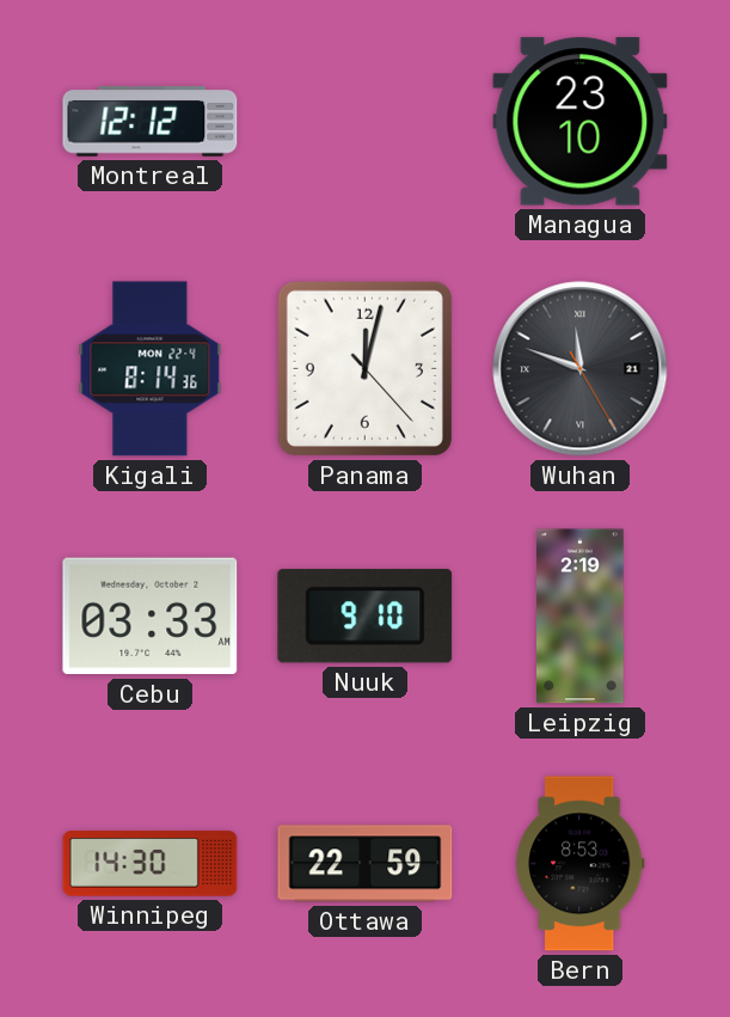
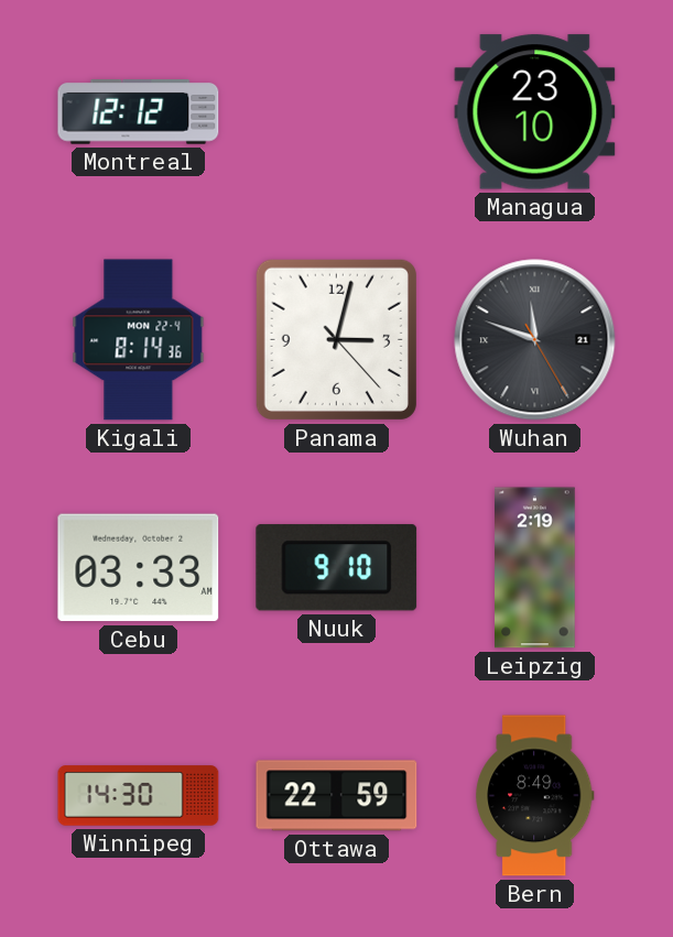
Panama: 12:02 -> 3:02 (336, 339)
Bern: 8:53 -> 8:49 (535, 796)
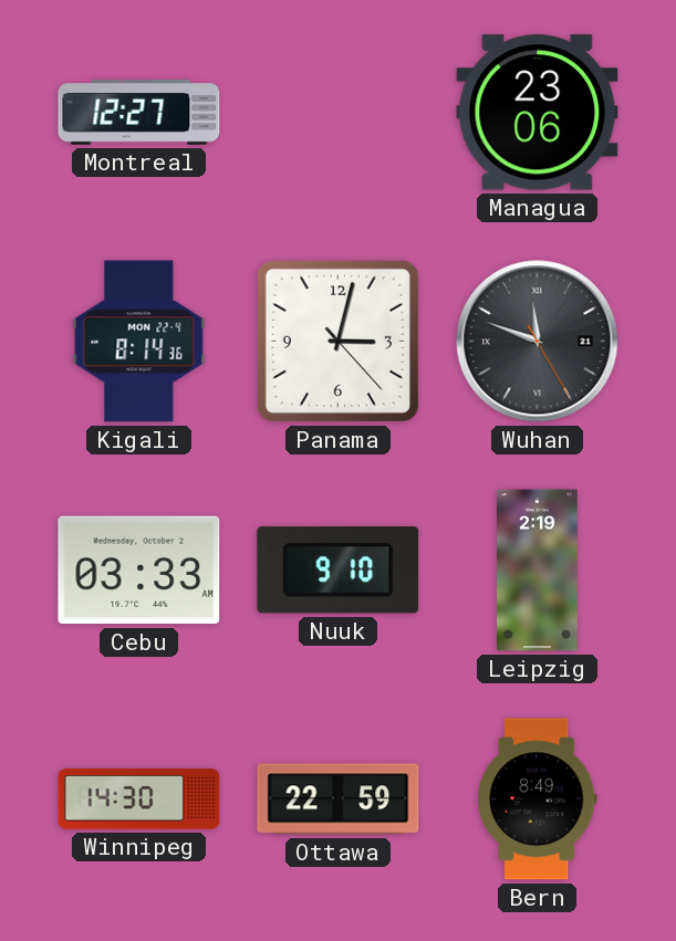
Montreal: 12:12 -> 12:27 (139, 113)
Managua: 23:10 -> 23:06 (538, 113)
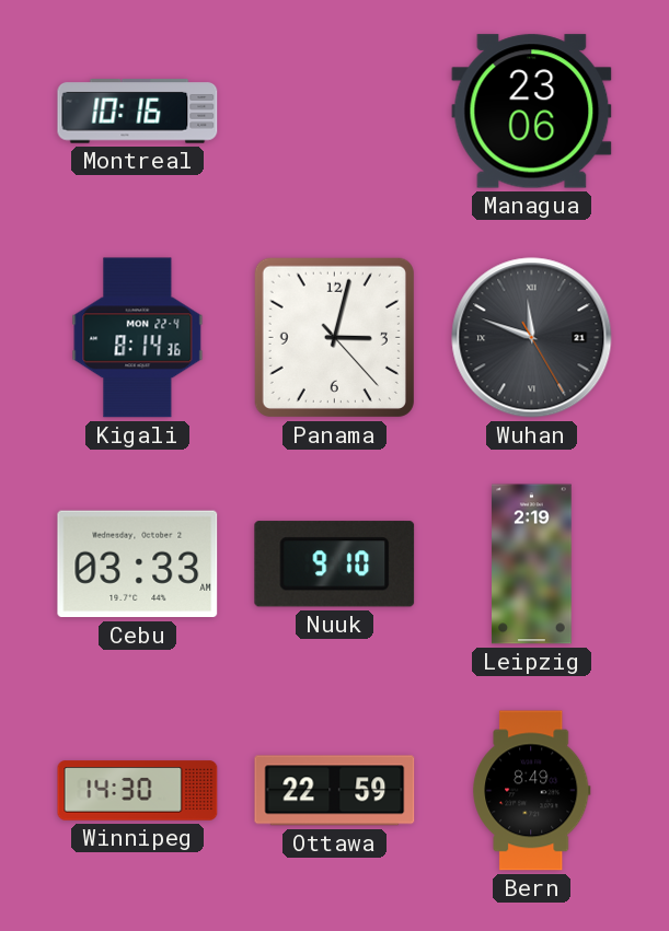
Montreal: 12:27 -> 10:16 (138, 112)
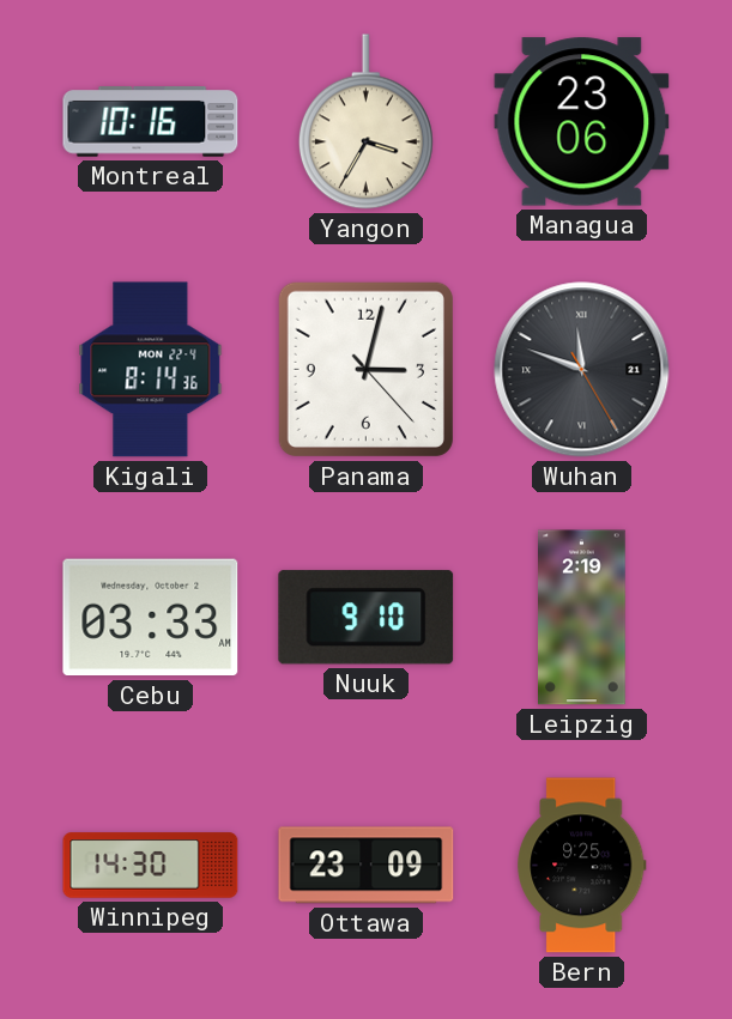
Yangon: none -> 3:35 (365, 122)
Ottawa: 22:59 -> 23:09 (367, 866)
Bern: 8:49 -> 9:25 (582, 866)
